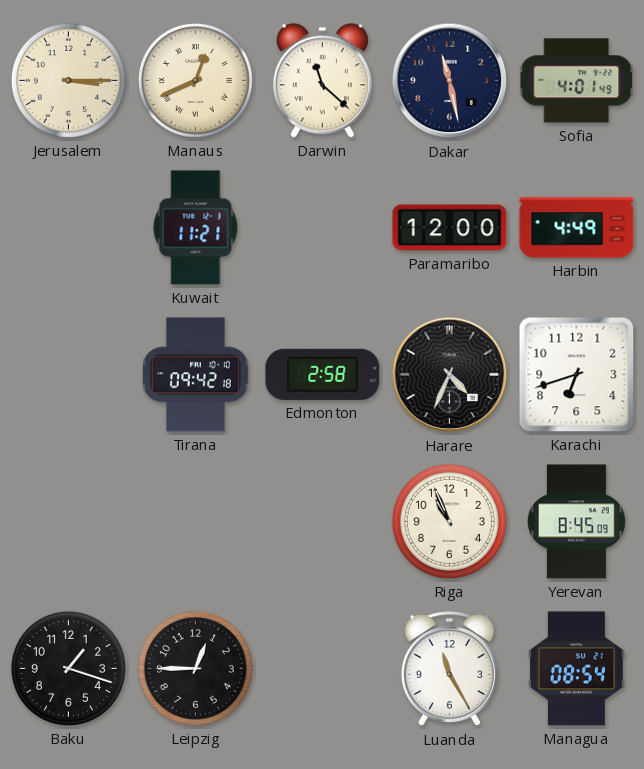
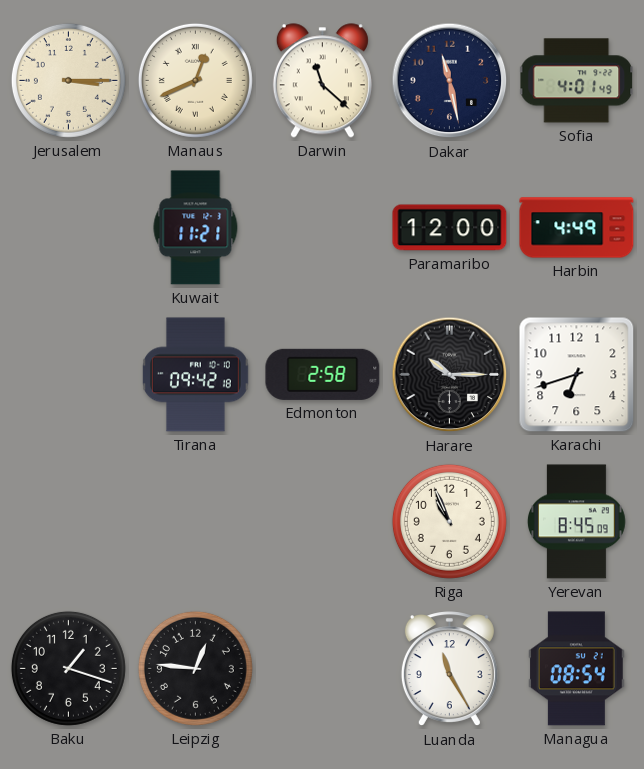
Harare: 4:34 -> 10:15 (450, 375)
Leipzig: 12:45 -> 12:46 (195, 668)
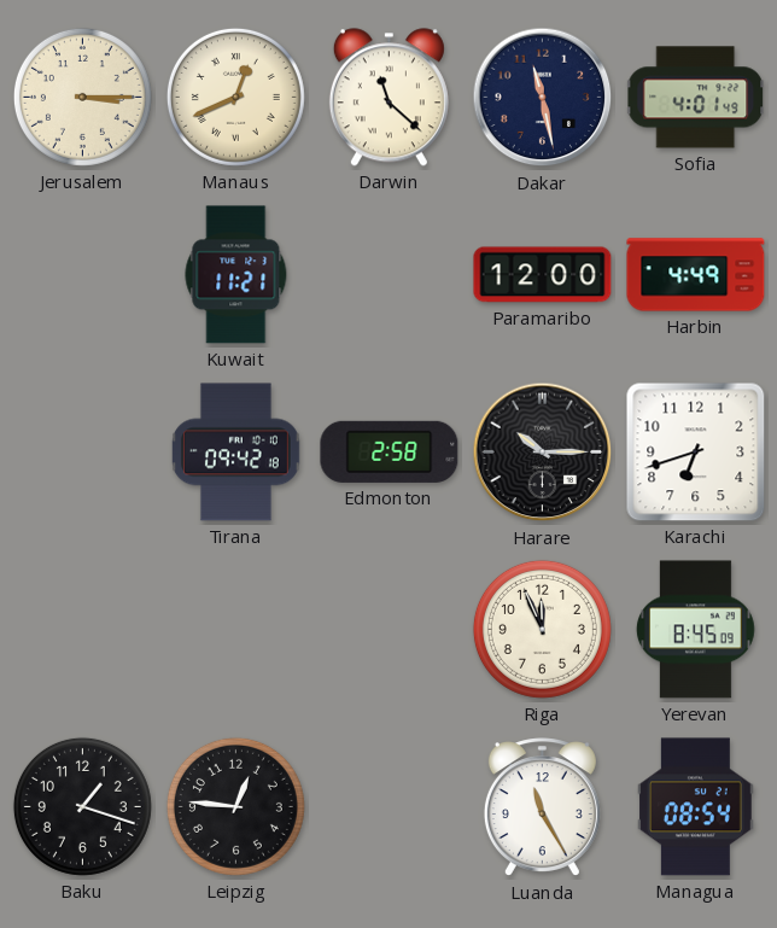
Riga: 10:56 -> 11:56 (542, 629)
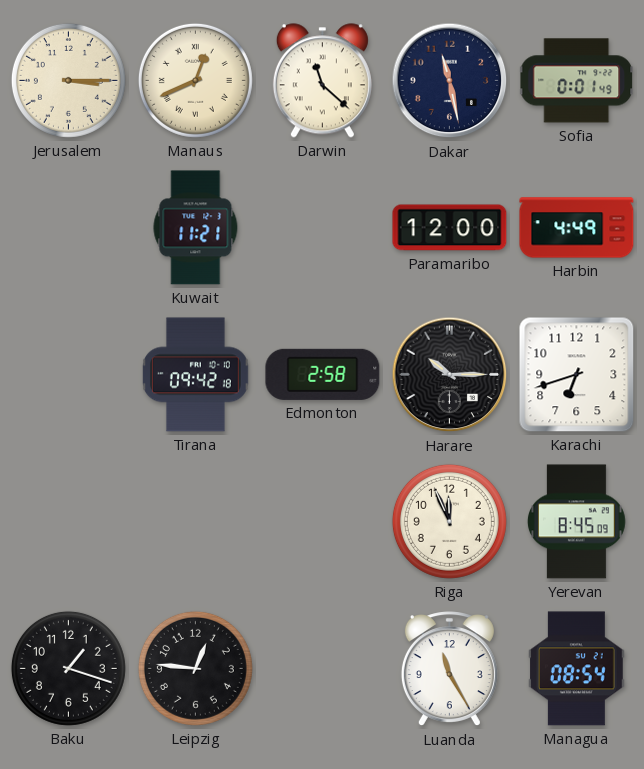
Sofia: 4:01 -> 0:01 (577, 81)
